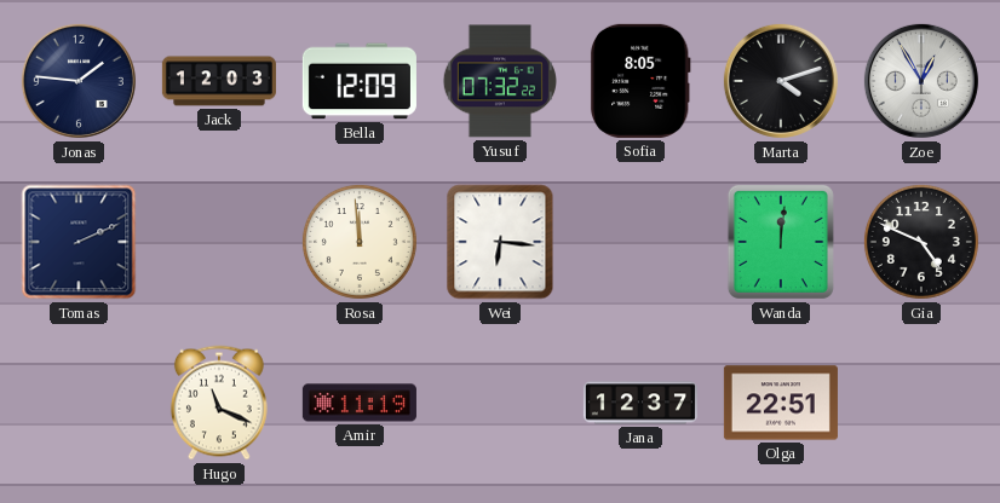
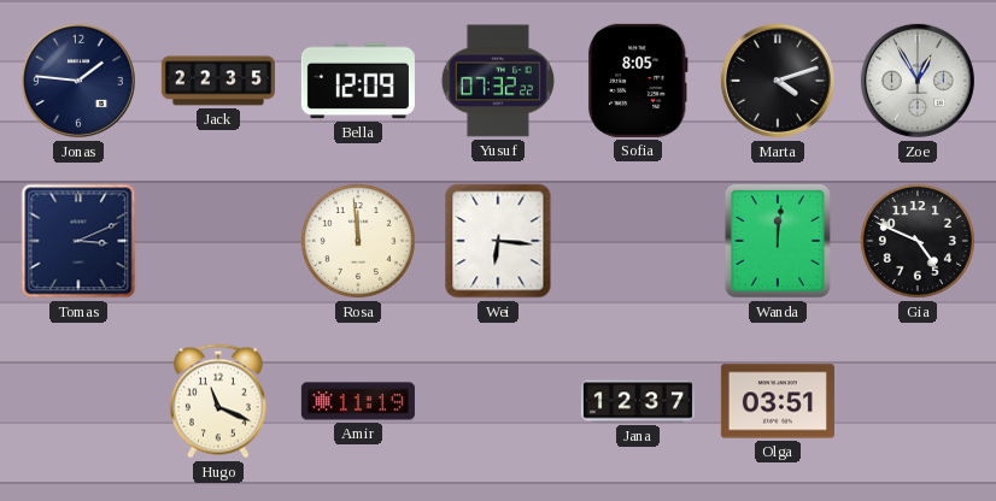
Jack: 12:03 -> 22:35 (218, 81)
Tomas: 2:11 -> 3:11 (78, 241)
Olga: 22:51 -> 03:51 (778, 401)
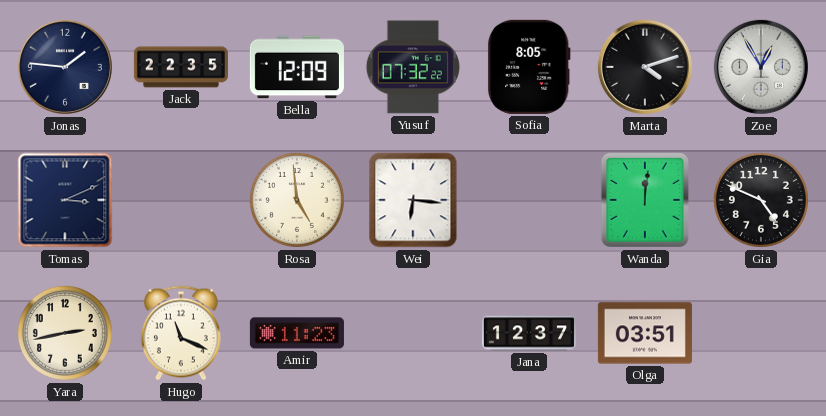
Rosa: 11:59 -> 4:59 (297, 200)
Yara: none -> 2:43 (65, 333)
Amir: 11:19 -> 11:23 (297, 333)
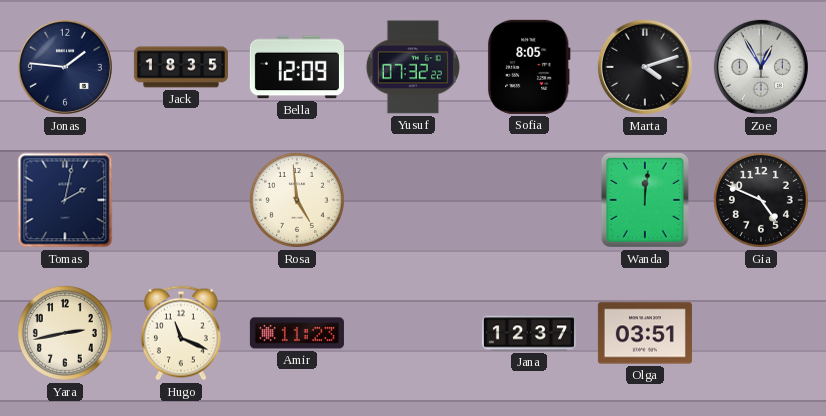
Jack: 22:35 -> 18:35 (181, 67)
Tomas: 3:11 -> 2:02 (65, 200)
Wei: 6:16 -> none (413, 200)
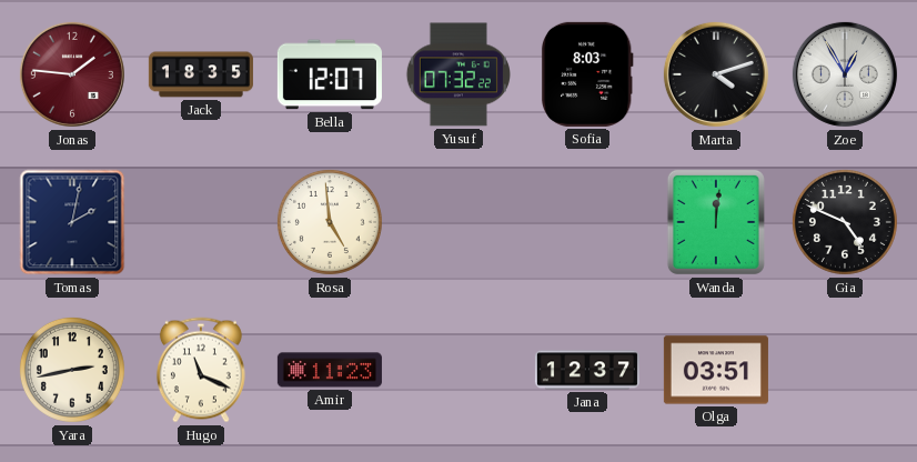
Jonas dial: navy -> burgundy (72, 74)
Bella: 12:09 -> 12:07 (330, 74)
Sofia: 8:05 -> 8:03 (587, 74)
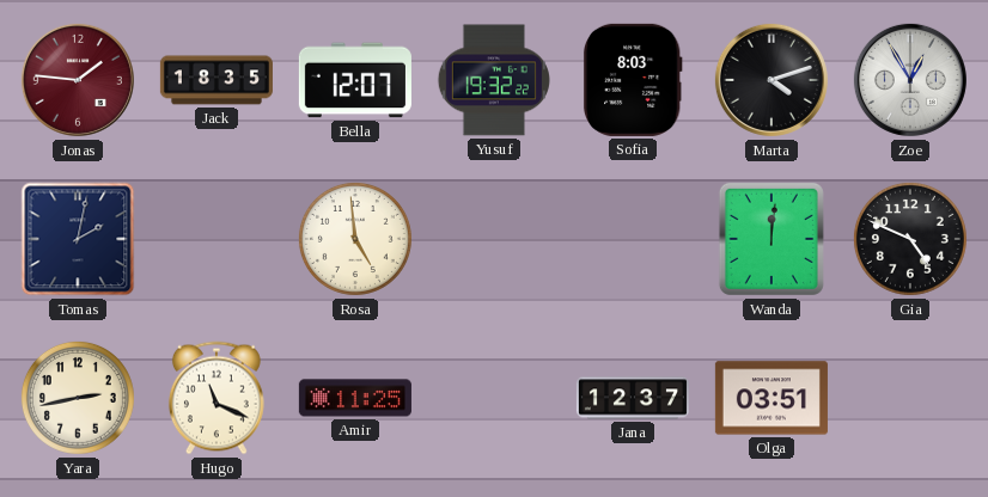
Yusuf: 07:32 -> 19:32 (494, 80)
Amir: 11:23 -> 11:25 (355, 398)
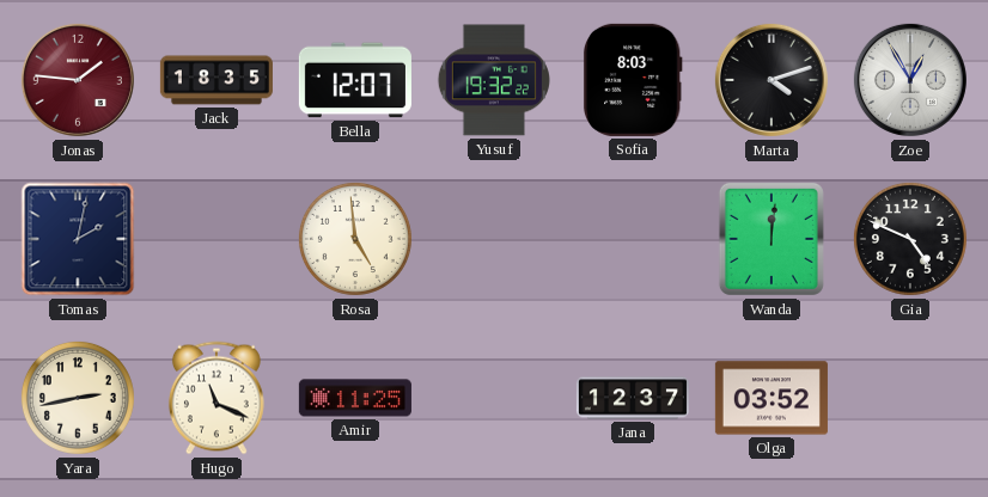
Olga: 03:51 -> 03:52 (772, 398)
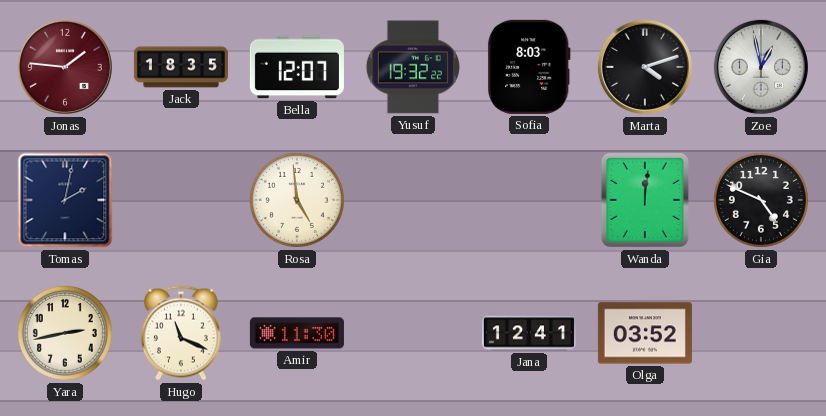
Zoe: 12:55 -> 12:58 (761, 67)
Amir: 11:25 -> 11:30 (297, 333)
Jana: 12:37 -> 12:41 (529, 333)
